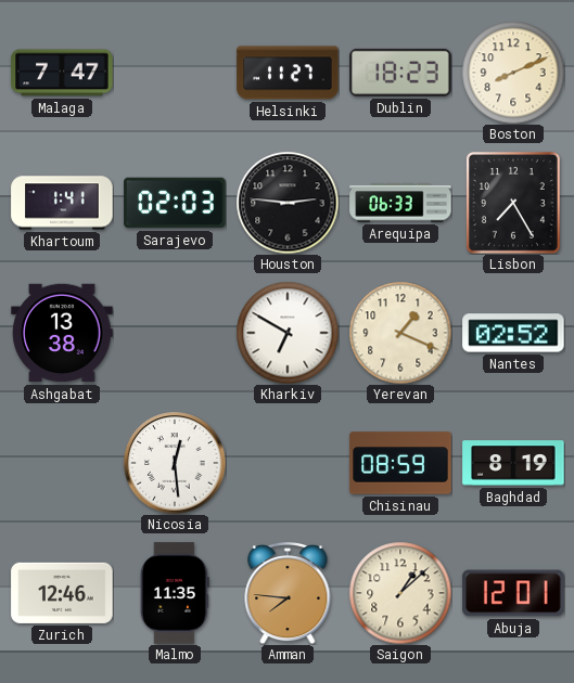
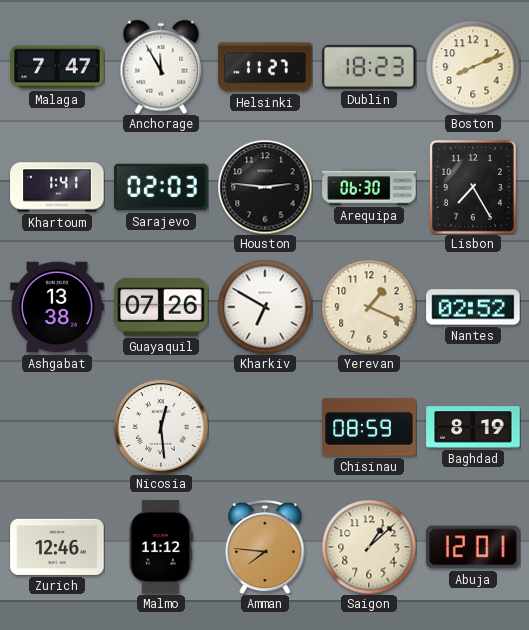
Anchorage: none -> 11:55 (161, 67)
Arequipa: 06:33 -> 06:30 (369, 187)
Guayaquil: none -> 07:26 (161, 307)
Malmo: 11:35 -> 11:12 (161, 547)
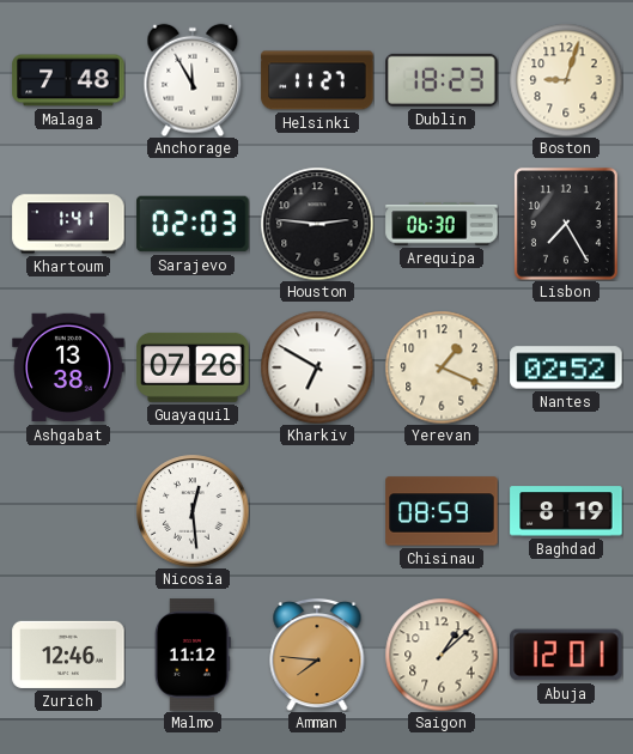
Malaga: 7:47 -> 7:48 (68, 80)
Boston: 8:11 -> 9:03 (566, 80)
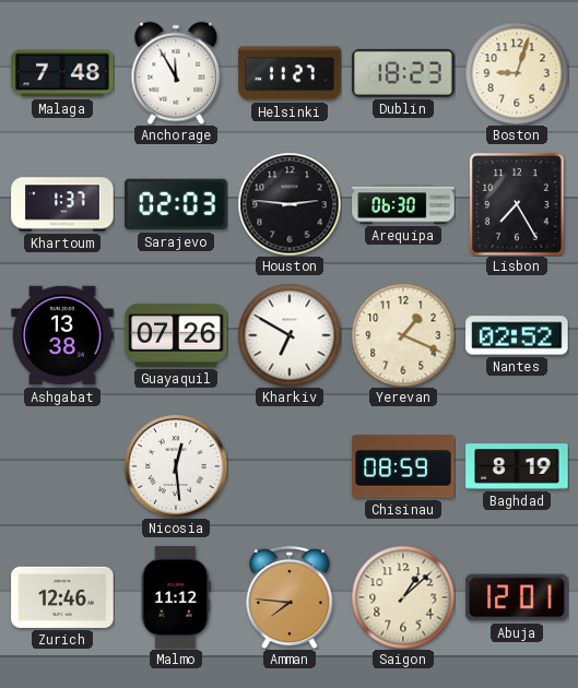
Khartoum: 1:41 -> 1:37 (62, 204)
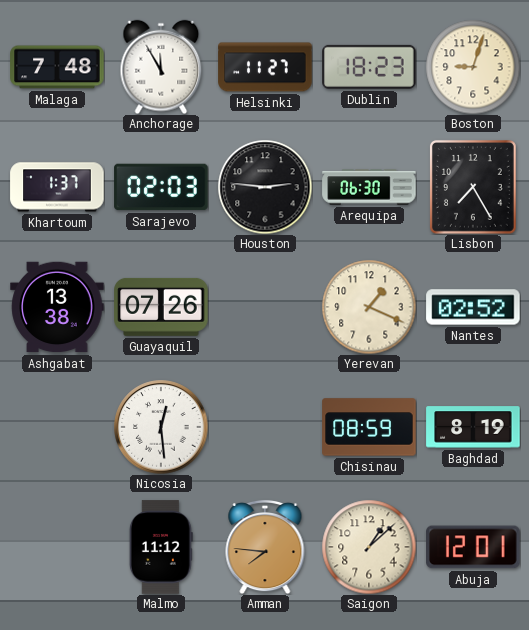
Kharkiv: 6:50 -> none (290, 335)
Zurich: 12:46 -> none (62, 597)
